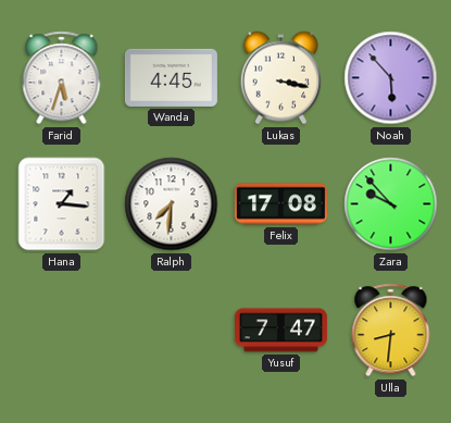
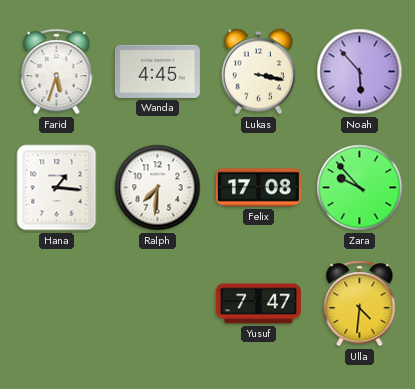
Ulla: 8:31 -> 4:31 (360, 304)
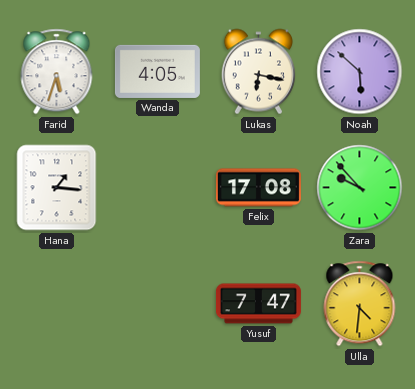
Wanda: 4:45 -> 4:05 (157, 71)
Lukas: 3:17 -> 6:17 (258, 72)
Noah: 5:53 -> 5:52 (360, 72)
Ralph: 7:31 -> none (158, 188)
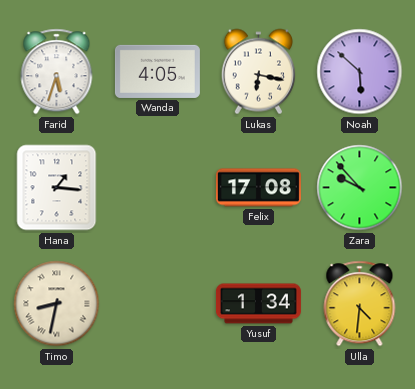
Timo: none -> 8:32 (57, 304)
Yusuf: 7:47 -> 1:34 (258, 304)
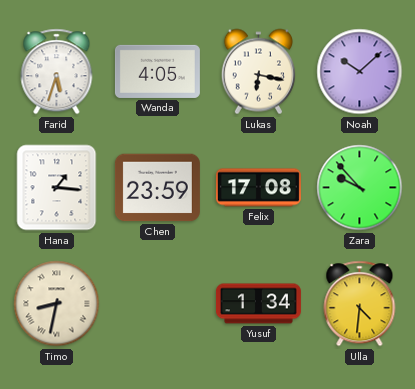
Noah: 5:52 -> 10:08 (360, 72)
Chen: none -> 23:59 (157, 188)
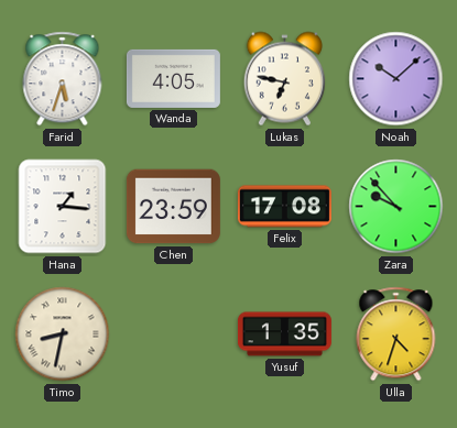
Lukas: 6:17 -> 6:47 (284, 79)
Yusuf: 1:34 -> 1:35 (284, 334)
Ulla: 4:31 -> 4:33 (396, 334)
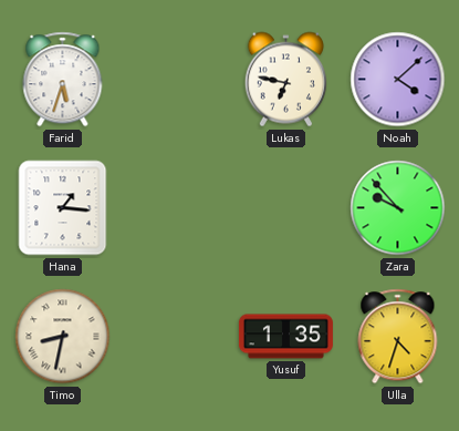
Wanda: 4:05 -> none (173, 78)
Noah: 10:08 -> 4:08 (398, 80)
Chen: 23:59 -> none (173, 207)
Felix: 17:08 -> none (284, 207)
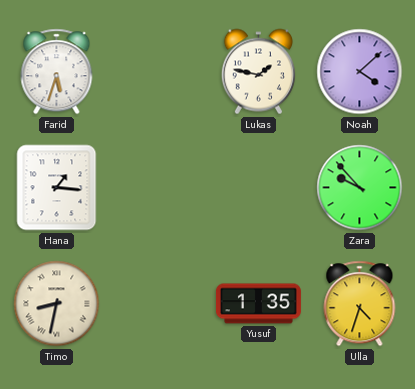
Lukas: 6:47 -> 1:47 (258, 72)
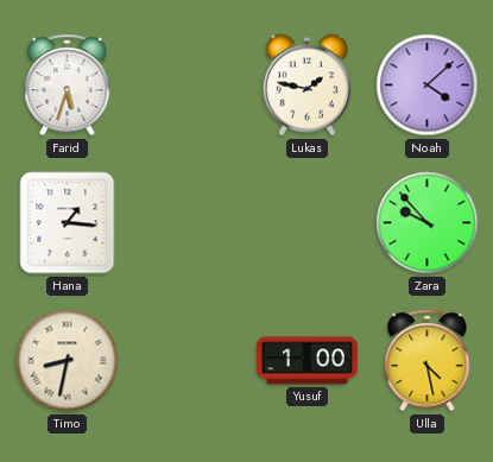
Yusuf: 1:35 -> 1:00 (306, 361)
Ulla: 4:33 -> 4:28 (428, 361)
